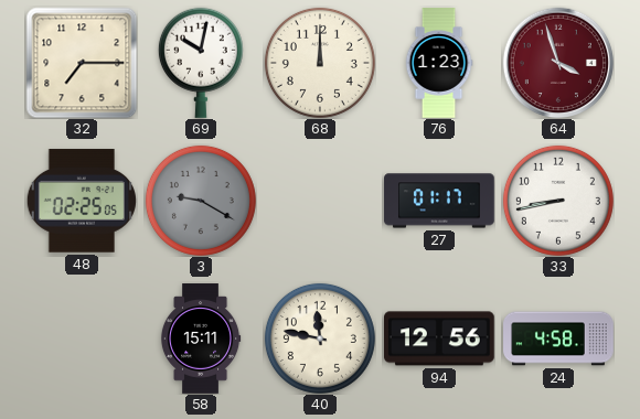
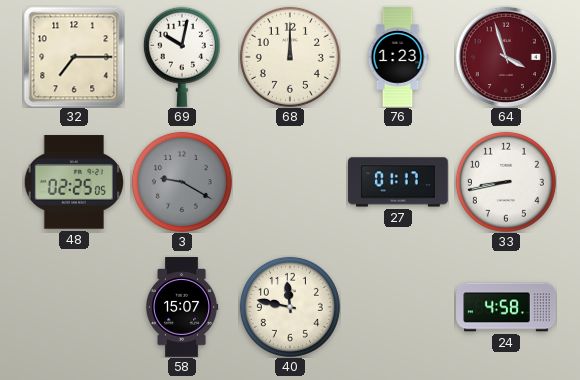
58: 15:11 -> 15:07 (182, 307)
94: 12:56 -> none (440, 339)
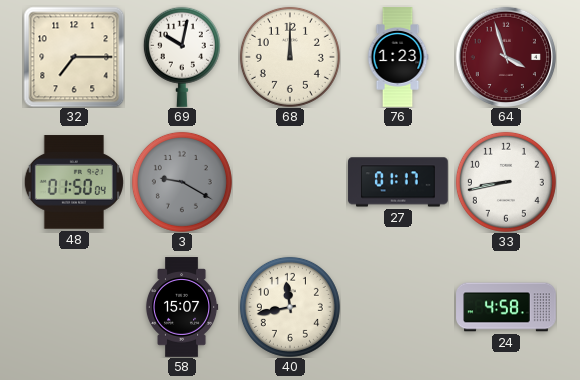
48: 02:25 -> 01:50 (74, 182)
40: 11:47 -> 11:43 (290, 307)
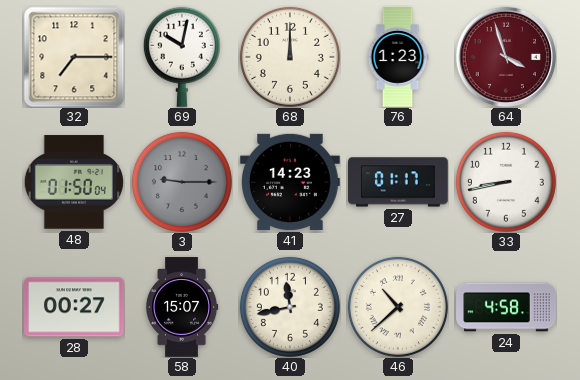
3: 9:20 -> 9:15 (182, 182)
41: none -> 14:23 (291, 182)
28: none -> 00:27 (75, 307)
46: none -> 10:38 (398, 307)
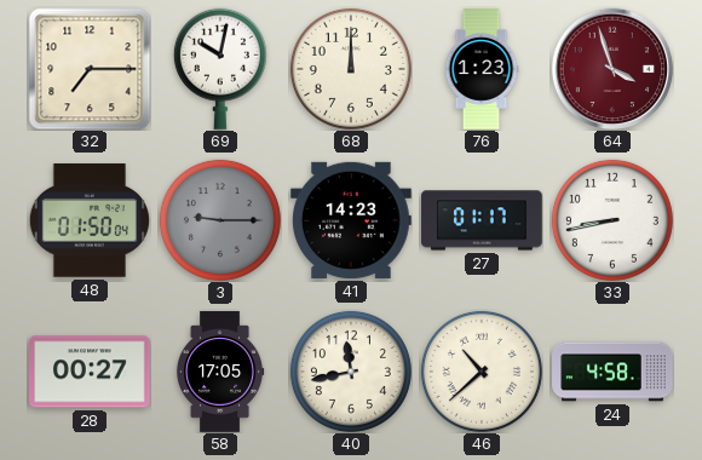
58: 15:07 -> 17:05 (220, 372)
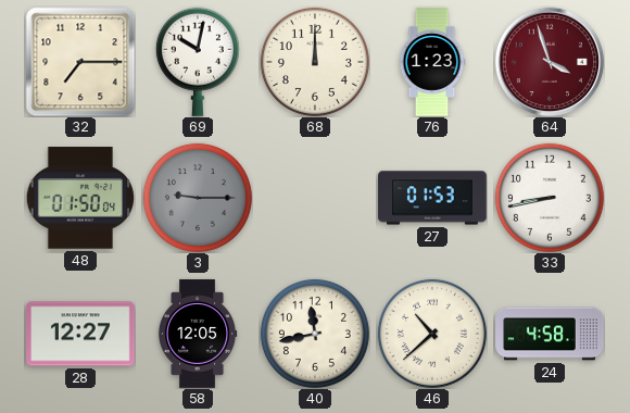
41: 14:23 -> none (352, 220)
27: 01:17 -> 01:53 (432, 198)
28: 00:27 -> 12:27 (81, 334)
58: 17:05 -> 12:05 (198, 334)
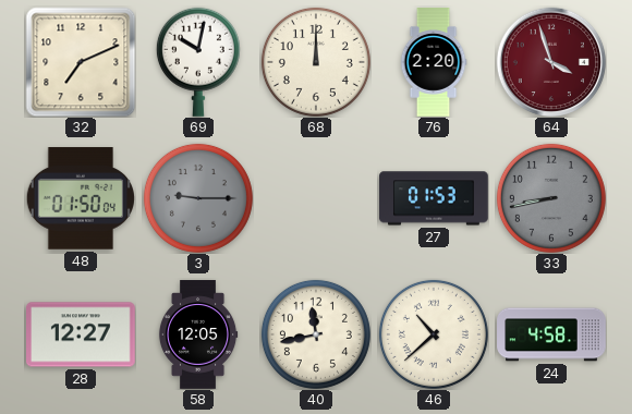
32: 7:15 -> 7:11 (81, 62)
76: 1:23 -> 2:20 (434, 62)
33 dial: white -> grey (551, 198)
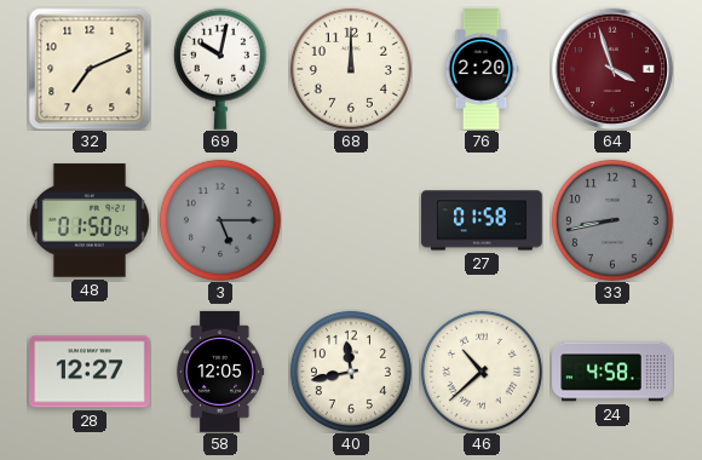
3: 9:15 -> 5:15 (220, 220)
27: 01:53 -> 01:58 (482, 220)
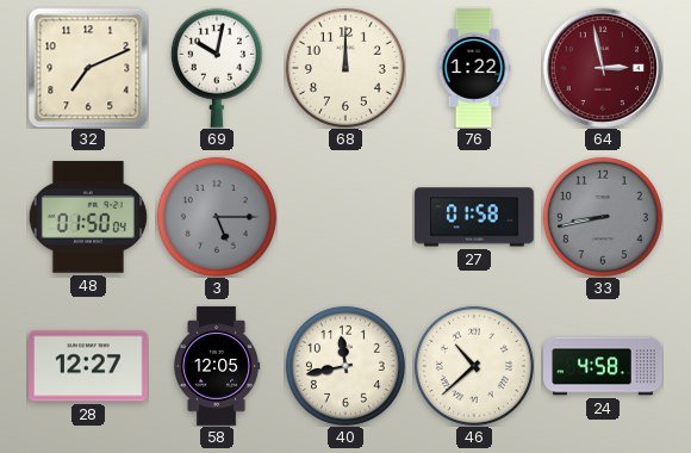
76: 2:20 -> 1:22 (474, 68)
64: 3:57 -> 2:58 (602, 67)
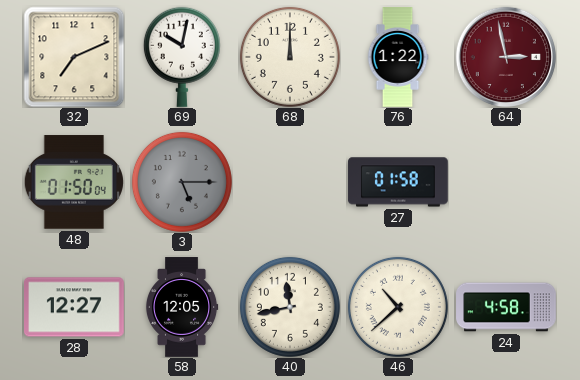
33: 8:43 -> none (603, 217)
